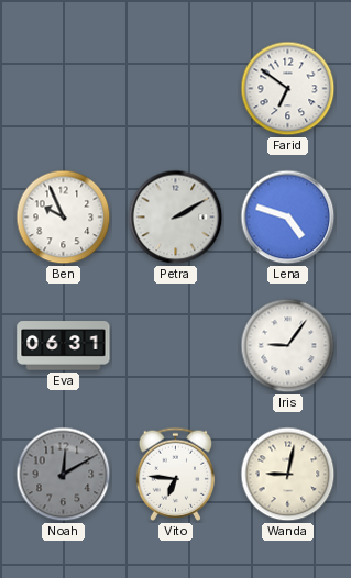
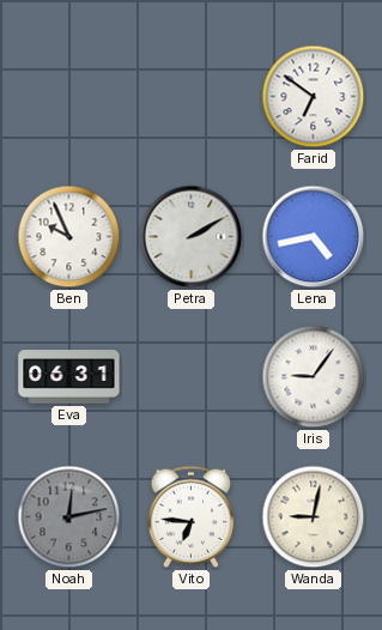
Lena: 4:48 -> 4:43 (314, 237)
Noah: 12:10 -> 12:13 (69, 517)
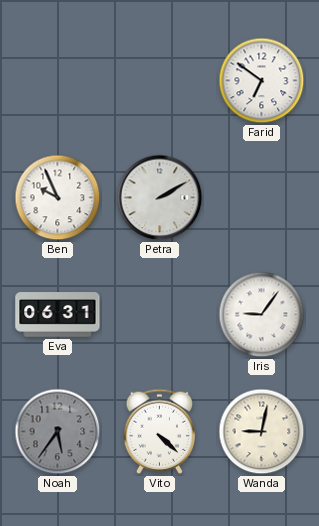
Lena: 4:43 -> none (314, 237)
Noah: 12:13 -> 5:36 (58, 432)
Vito: 6:46 -> 4:22 (160, 431)
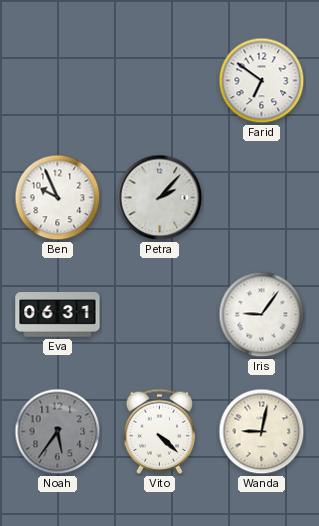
Petra: 2:10 -> 2:07 (160, 198)
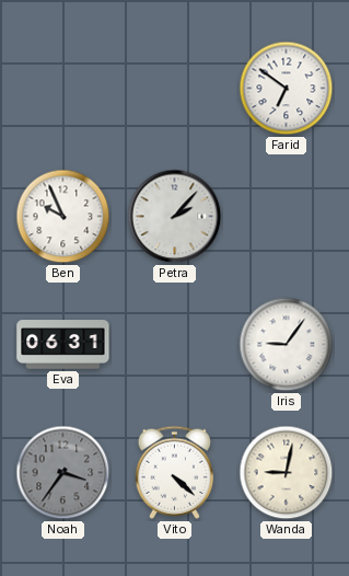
Noah: 5:36 -> 3:36 (63, 473)
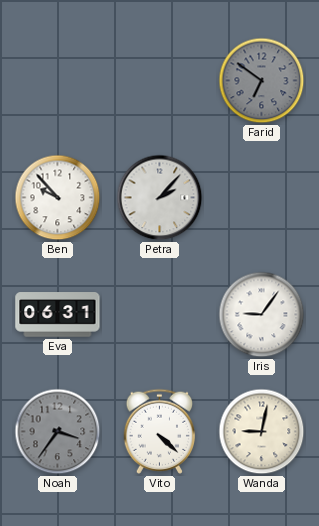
Farid dial: white -> grey (262, 81)
Ben: 9:56 -> 9:53 (58, 198)
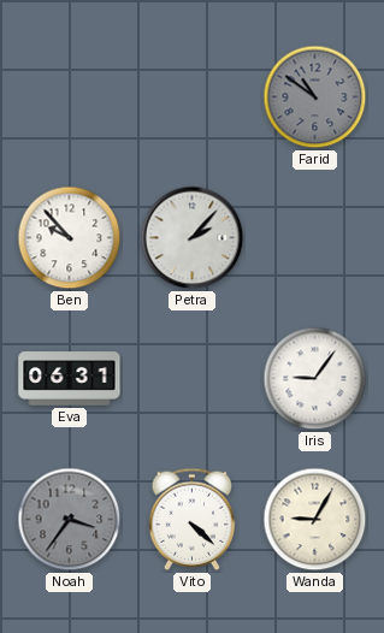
Farid: 6:51 -> 10:51 (315, 97)
Wanda: 9:02 -> 9:05 (315, 520)
